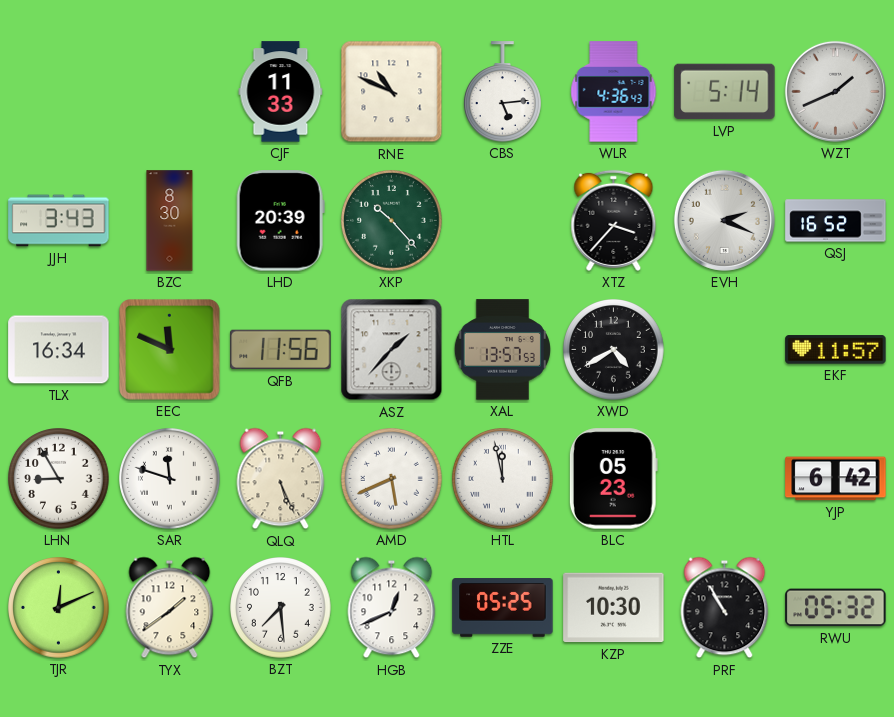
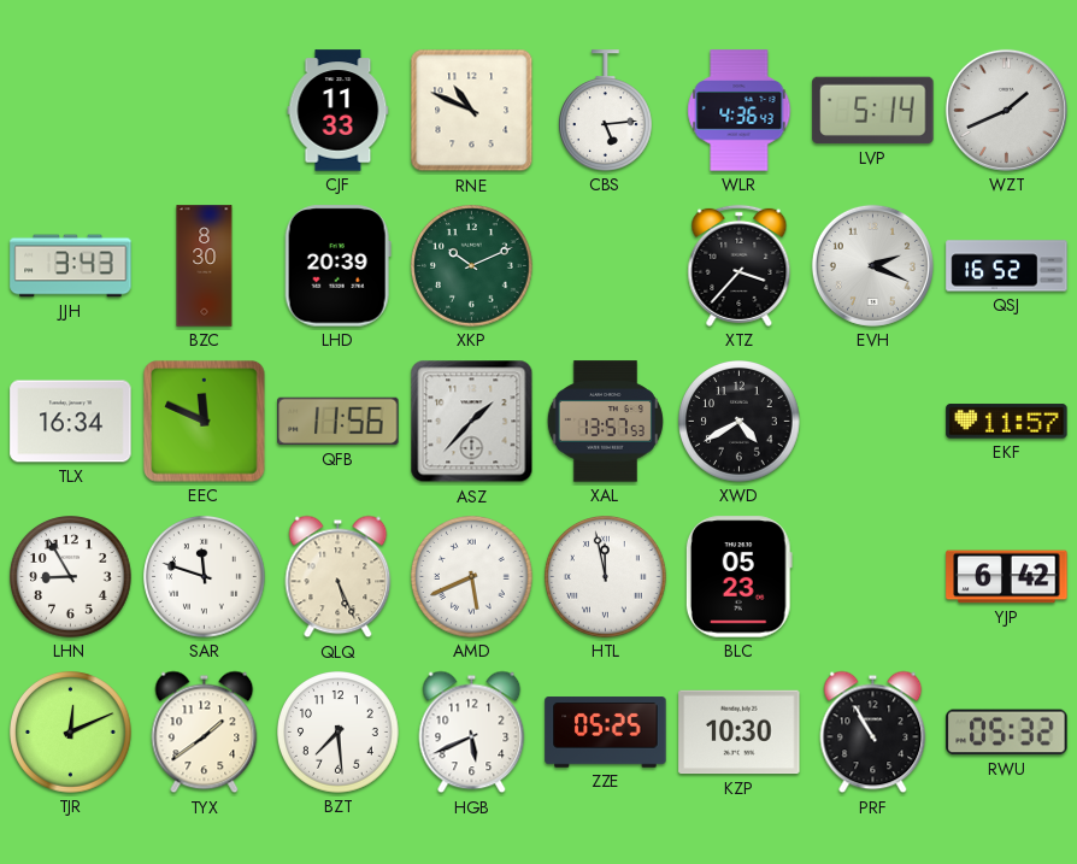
XKP: 10:23 -> 10:11 (472, 266)
HGB: 12:41 -> 5:41 (472, 733)
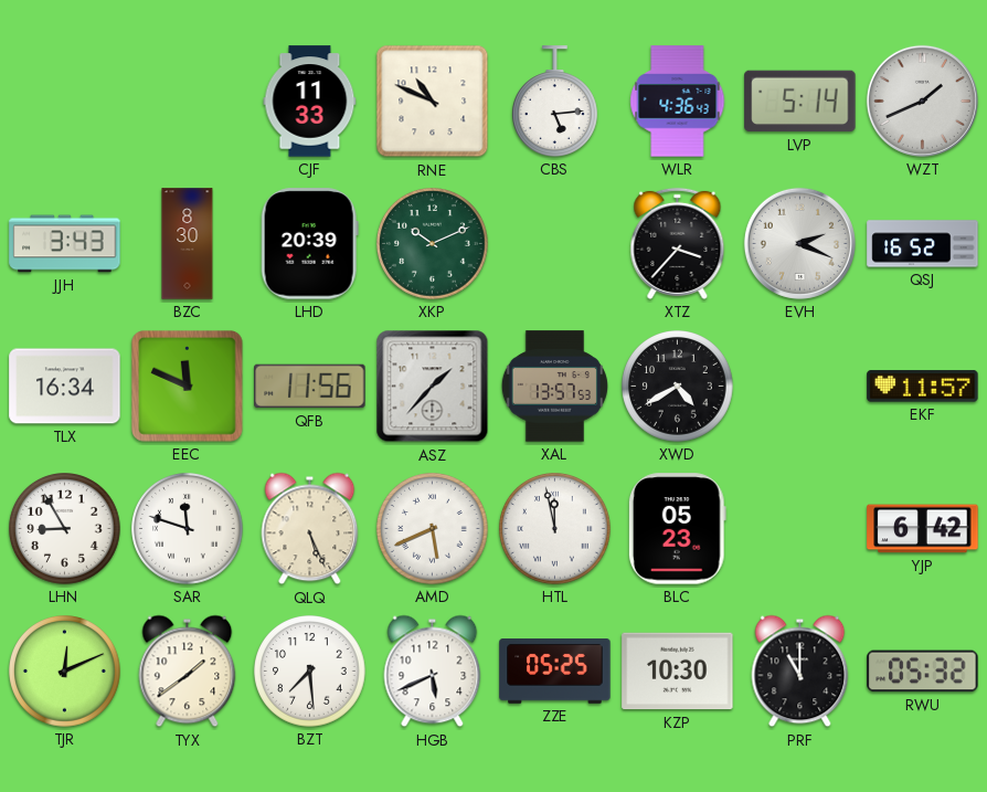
PRF: 10:55 -> 11:00 (800, 672)
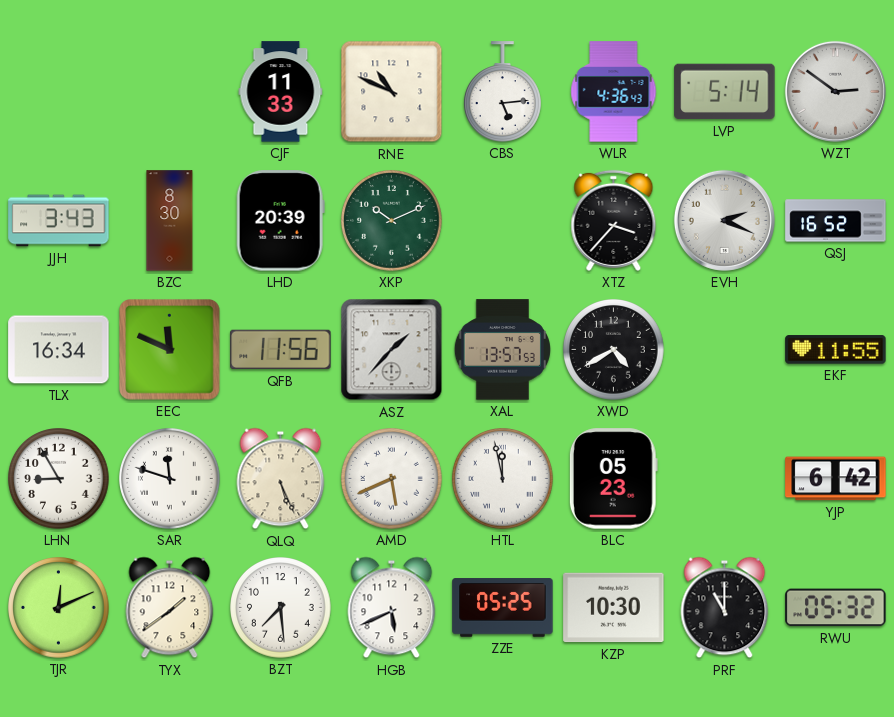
WZT: 1:41 -> 2:51 (835, 91)
EKF: 11:57 -> 11:55 (836, 350)
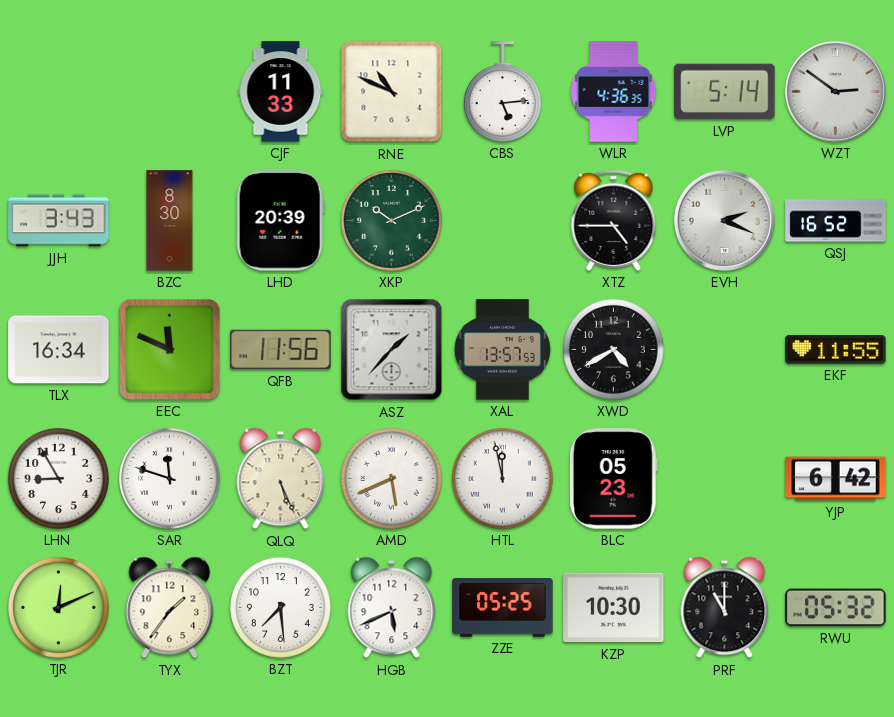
WLR: 4:36:43 -> 4:36:35 (614, 92)
XTZ: 3:37 -> 4:45 (614, 220)
TYX: 1:39 -> 1:36 (170, 608)
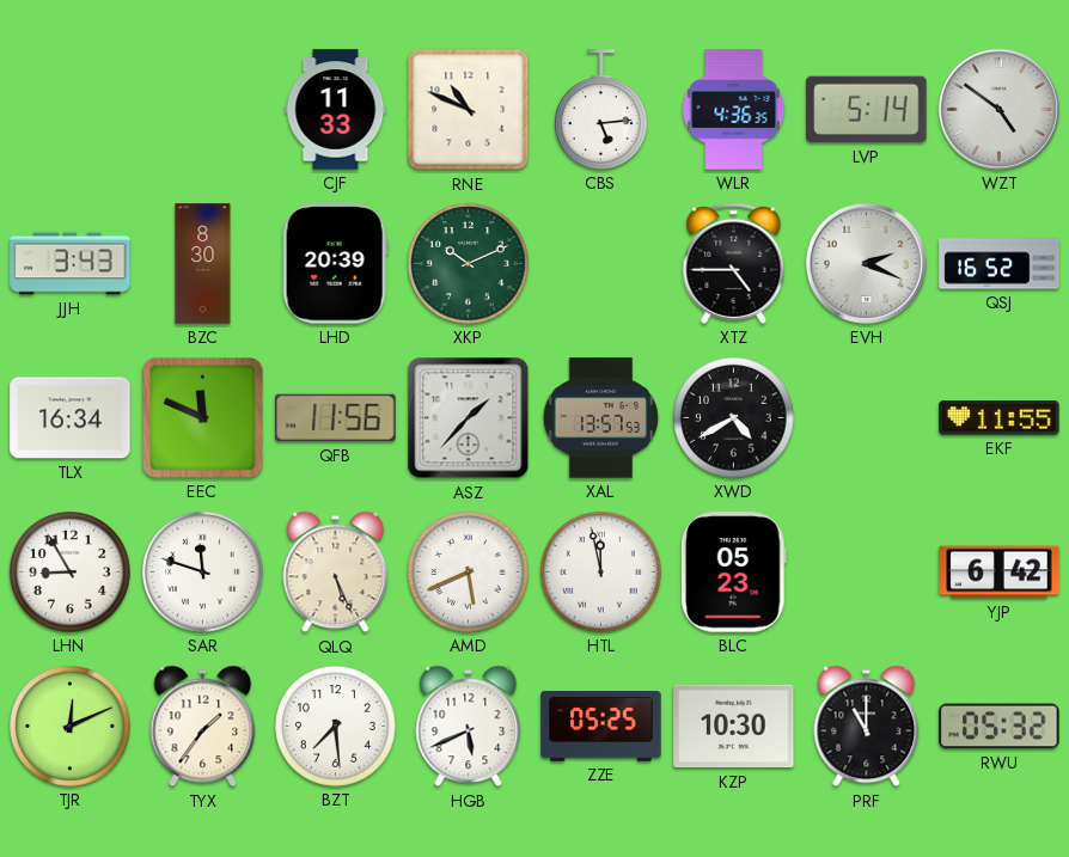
WZT: 2:51 -> 4:51 (998, 109)
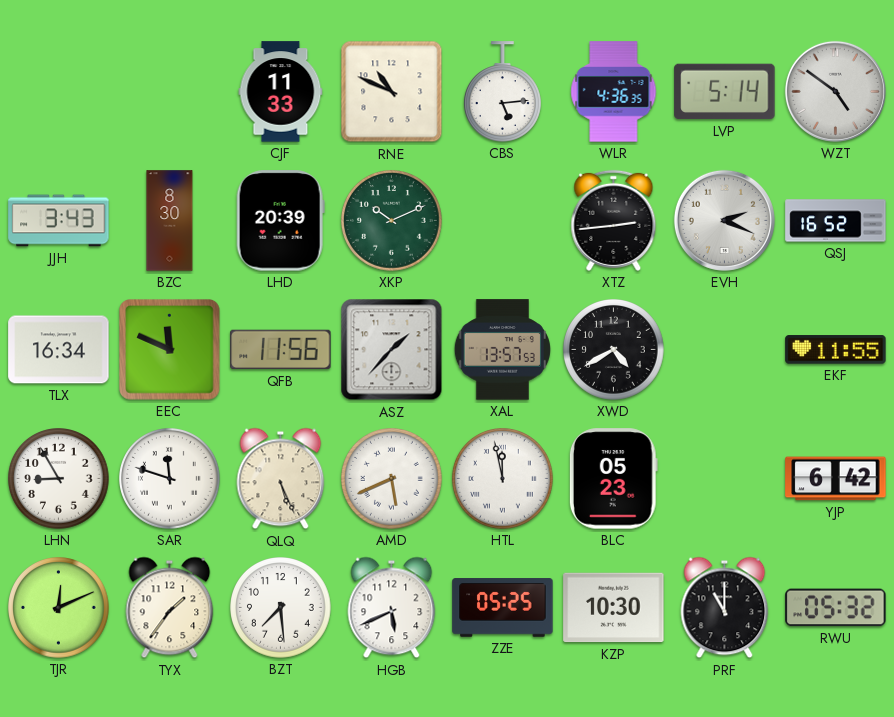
XTZ: 4:45 -> 2:44 (614, 220)
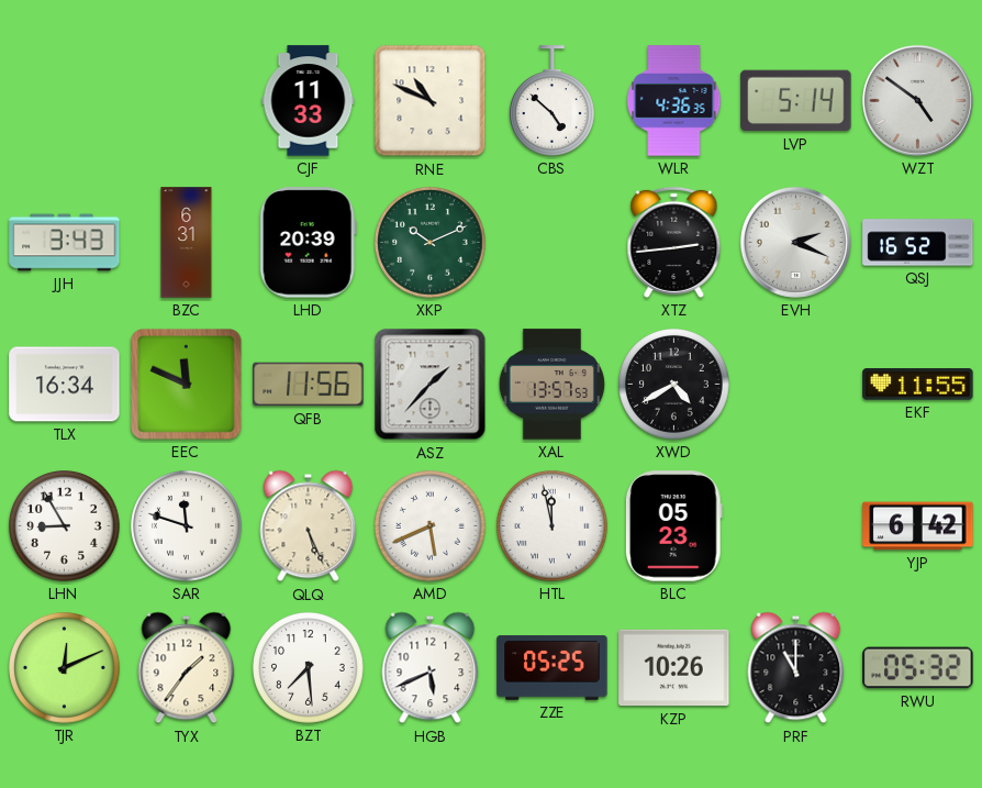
CBS: 5:14 -> 4:52 (551, 101)
BZC: 8:30 -> 6:31 (187, 243)
KZP: 10:30 -> 10:26 (674, 668)
